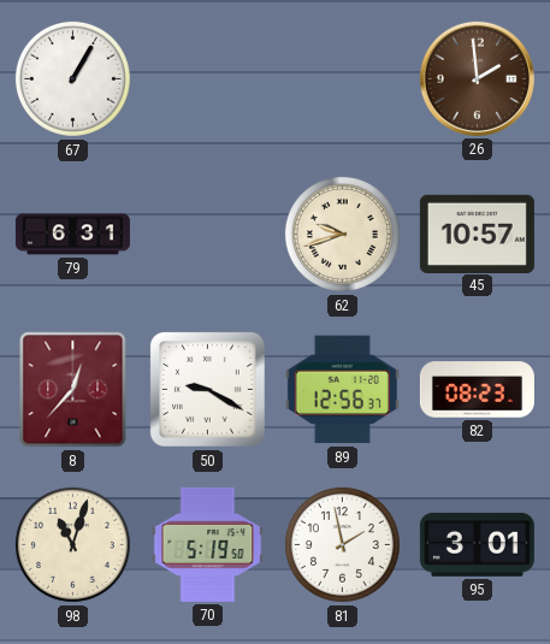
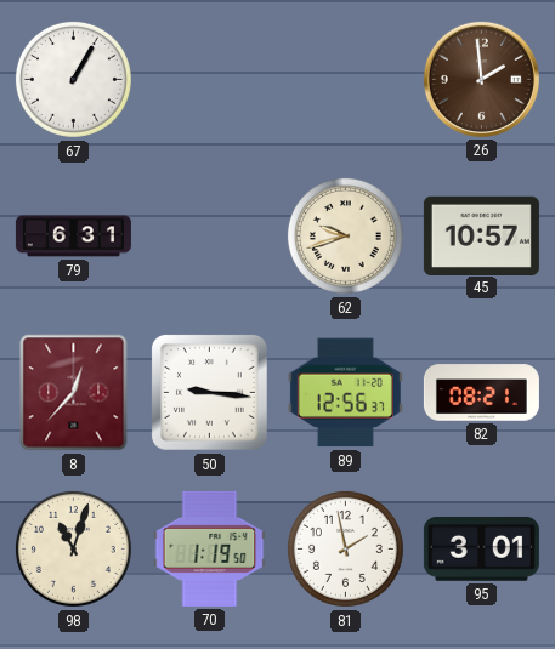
50: 9:20 -> 9:16 (210, 393)
82: 08:23 -> 08:21 (481, 393)
70: 5:19 -> 1:19 (210, 548)
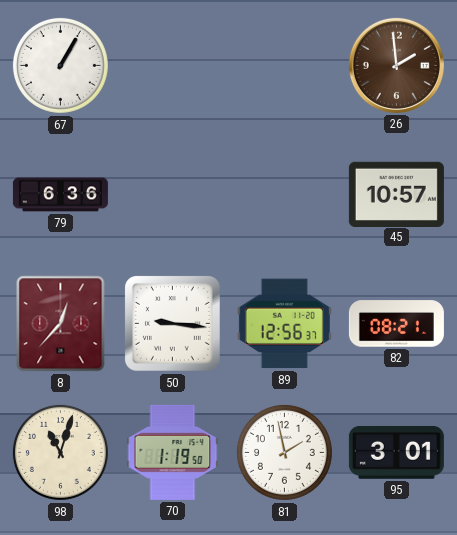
79: 6:31 -> 6:36 (60, 195)
62: 9:42 -> none (345, 235)
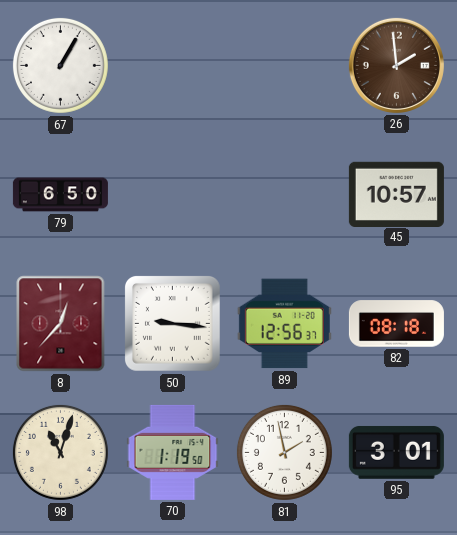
79: 6:36 -> 6:50 (60, 195)
82: 08:21 -> 08:18 (396, 324)
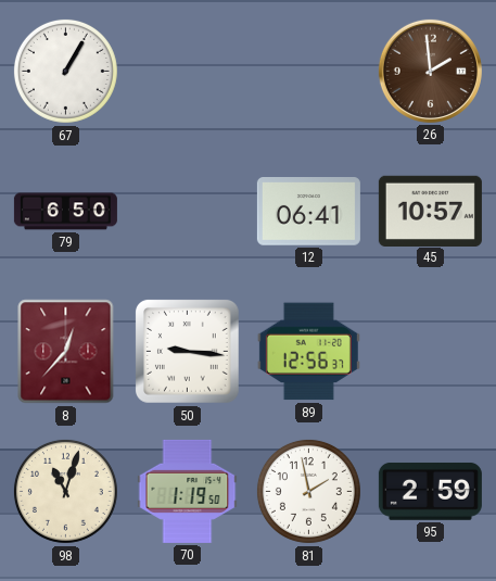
12: none -> 06:41 (308, 212)
82: 08:18 -> none (396, 324)
95: 3:01 -> 2:59 (430, 491)
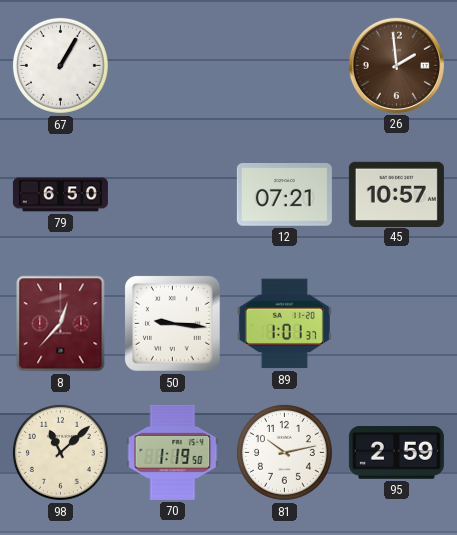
12: 06:41 -> 07:21 (284, 195)
89: 12:56 -> 1:01 (284, 324)
98: 11:03 -> 11:08 (60, 452)
81: 1:58 -> 10:13 (284, 452)
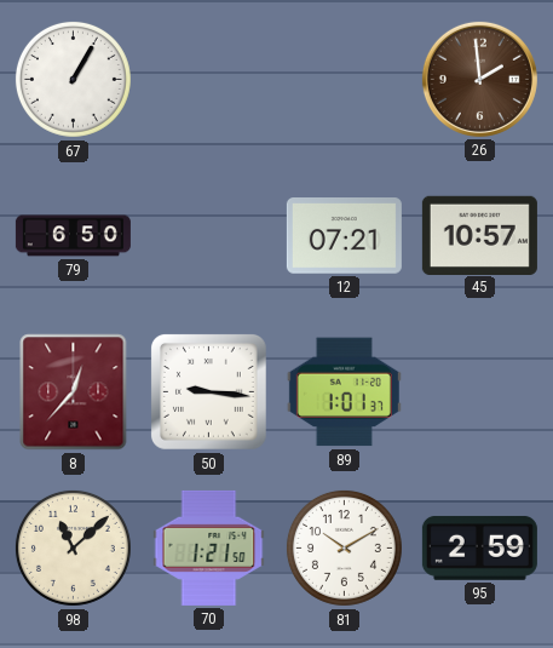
70: 1:19 -> 1:21 (209, 547)
81: 10:13 -> 10:10 (344, 547)
